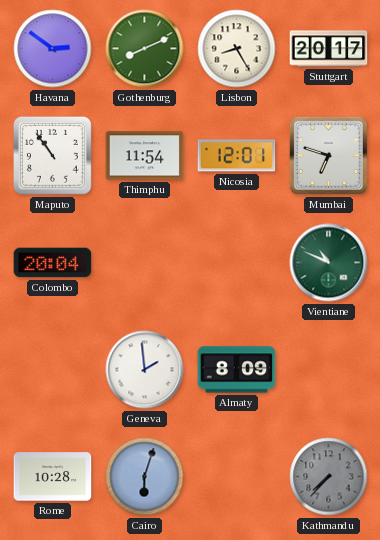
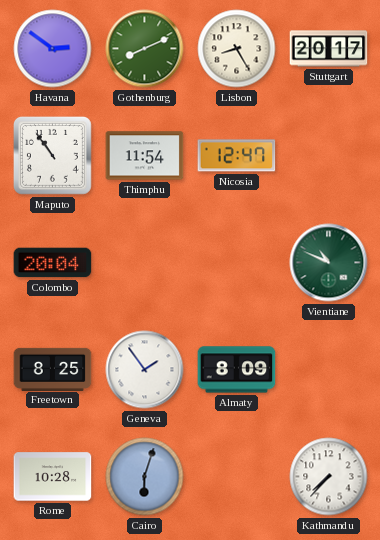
Nicosia: 12:01 -> 12:47 (237, 156)
Mumbai: 6:48 -> none (328, 155)
Freetown: none -> 8:25 (53, 369)
Geneva: 1:59 -> 1:54 (145, 370)
Kathmandu dial: grey -> white (329, 477)
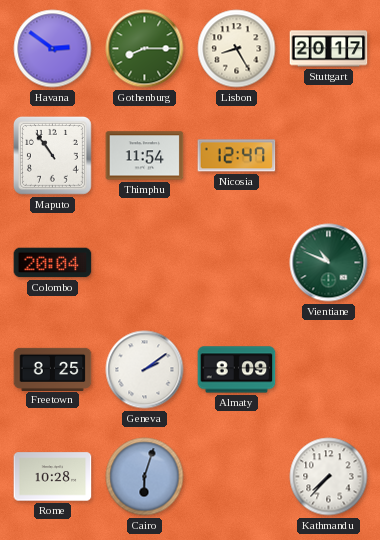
Gothenburg: 8:11 -> 8:15 (145, 49)
Geneva: 1:54 -> 2:09 (145, 370)
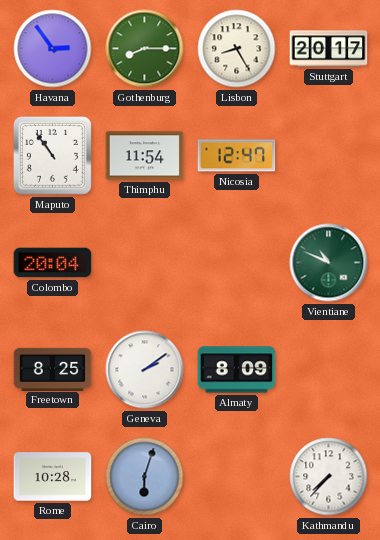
Havana: 2:51 -> 2:54 (53, 49)
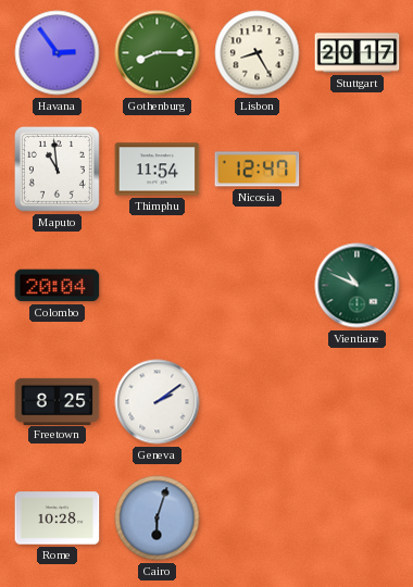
Maputo: 10:54 -> 10:59 (57, 168)
Almaty: 8:09 -> none (237, 370)
Kathmandu: 7:37 -> none (329, 477)
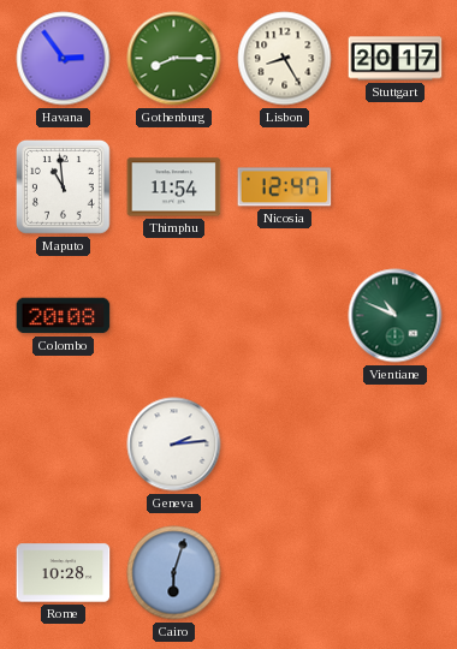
Colombo: 20:04 -> 20:08 (64, 316)
Freetown: 8:25 -> none (58, 401)
Geneva: 2:09 -> 2:14 (174, 445)
